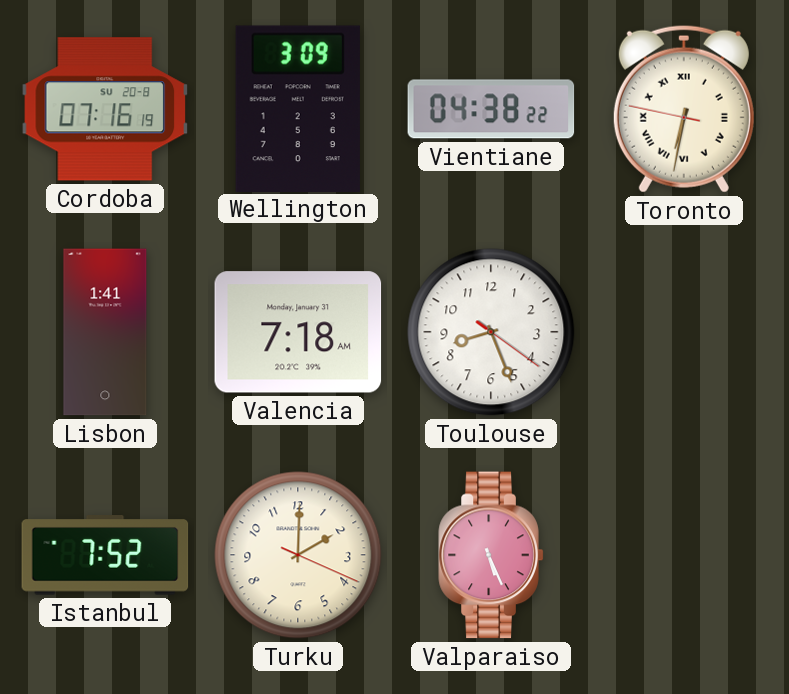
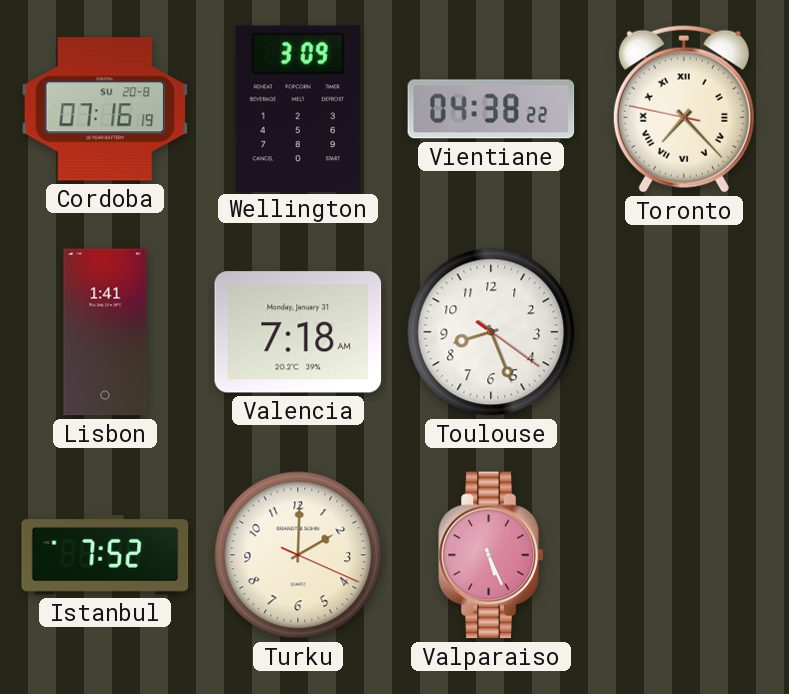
Toronto: 6:31 -> 7:22 (684, 109)
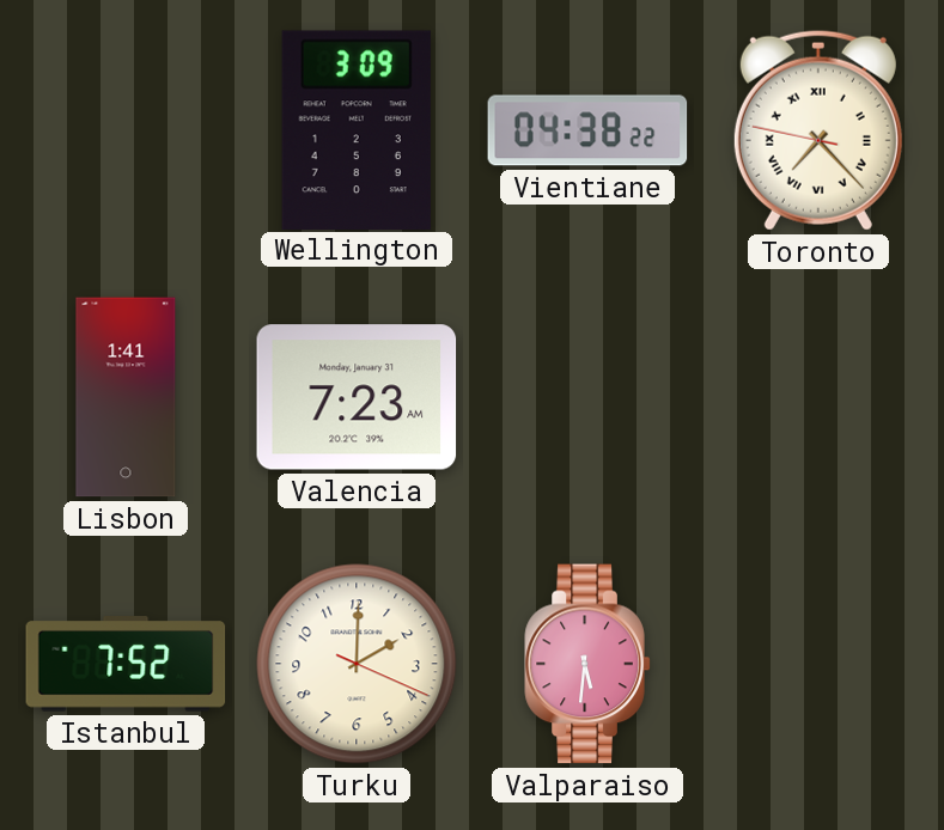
Cordoba: 07:16 -> none (105, 109)
Valencia: 7:18 -> 7:23 (357, 397)
Toulouse: 8:26 -> none (491, 332)
Valparaiso: 5:26 -> 5:31 (587, 664)
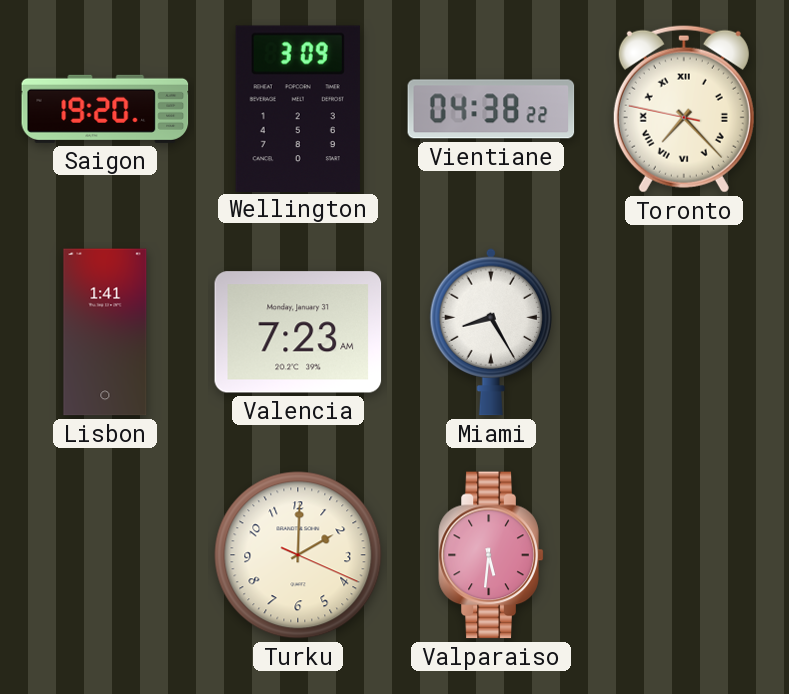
Saigon: none -> 19:20 (105, 109)
Miami: none -> 8:25 (491, 332)
Istanbul: 7:52 -> none (126, 664)
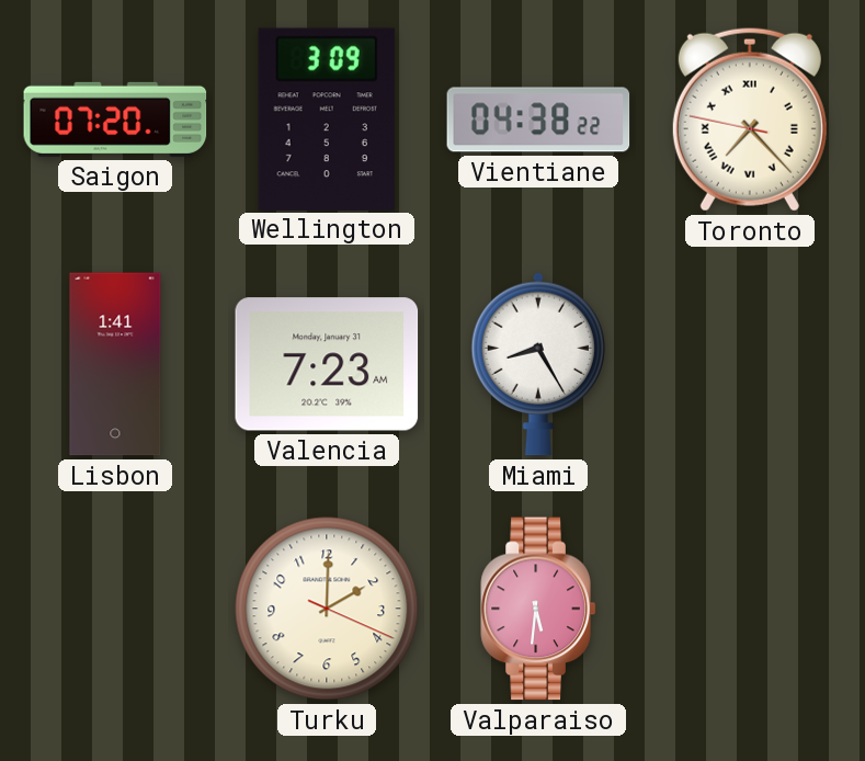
Saigon: 19:20 -> 07:20 (115, 120)
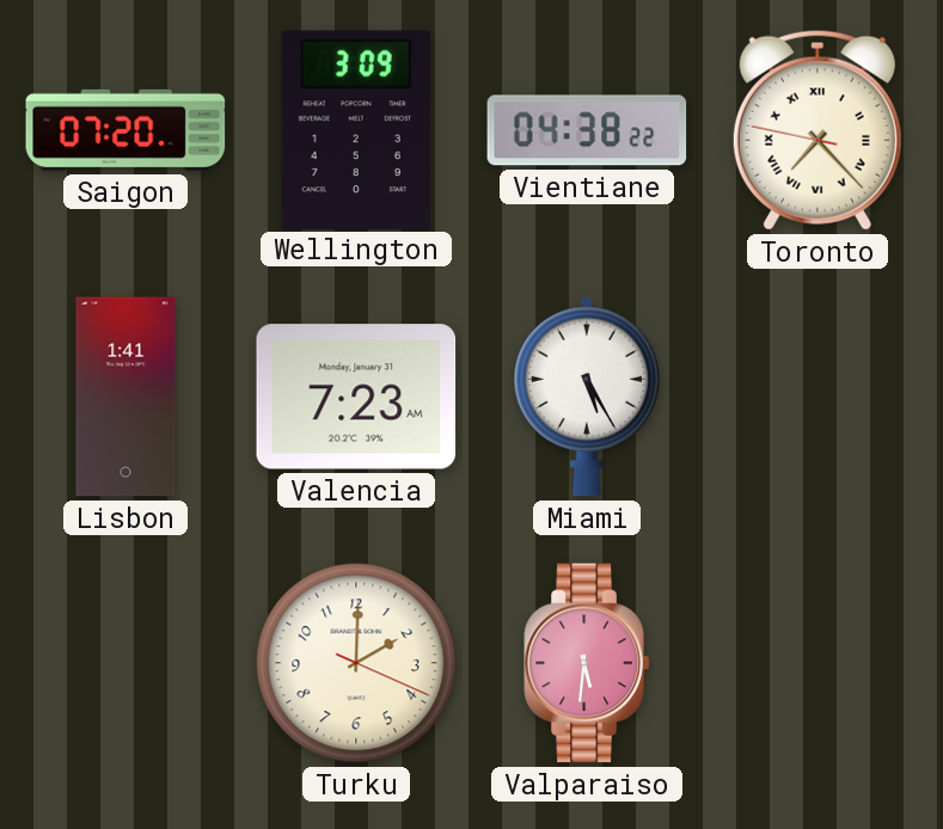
Miami: 8:25 -> 5:25 (587, 397)
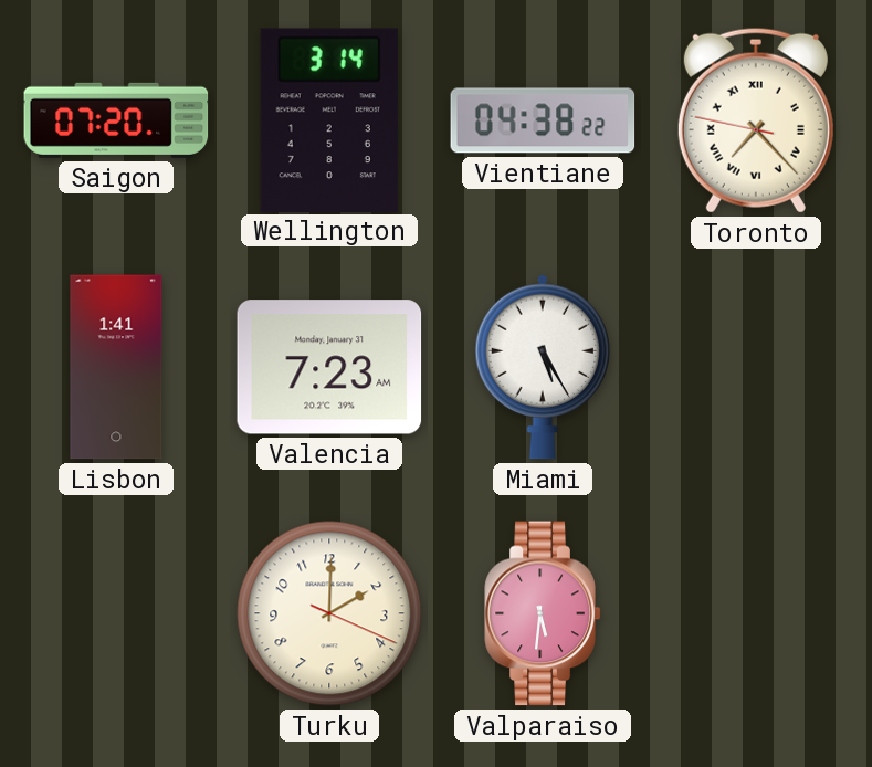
Wellington: 3:09 -> 3:14 (329, 119)
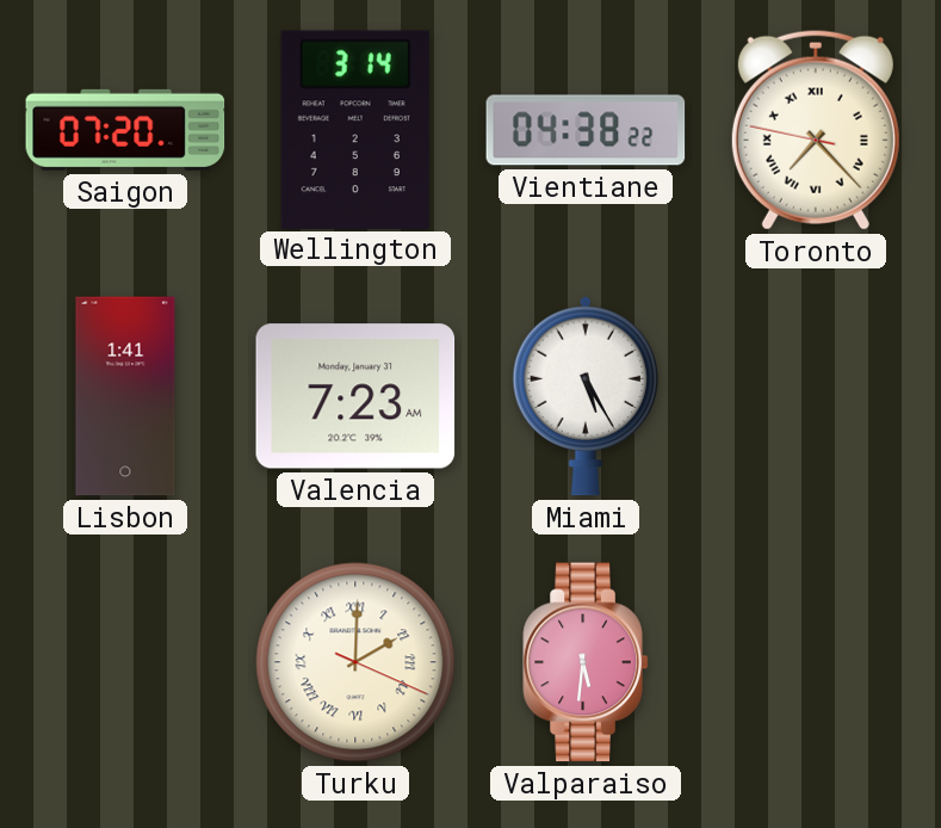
Turku numerals: Arabic -> Roman (355, 662)
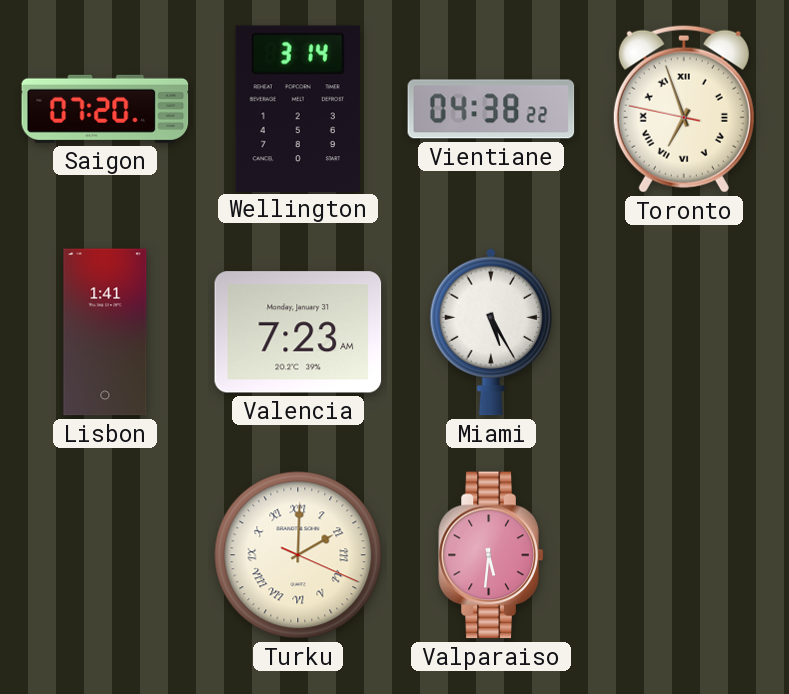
Toronto: 7:22 -> 6:56 (684, 109)
